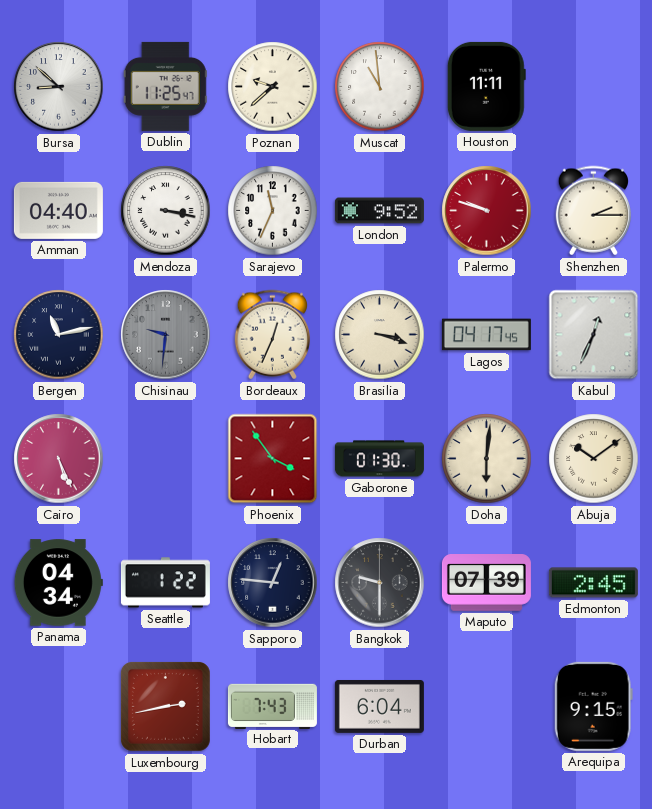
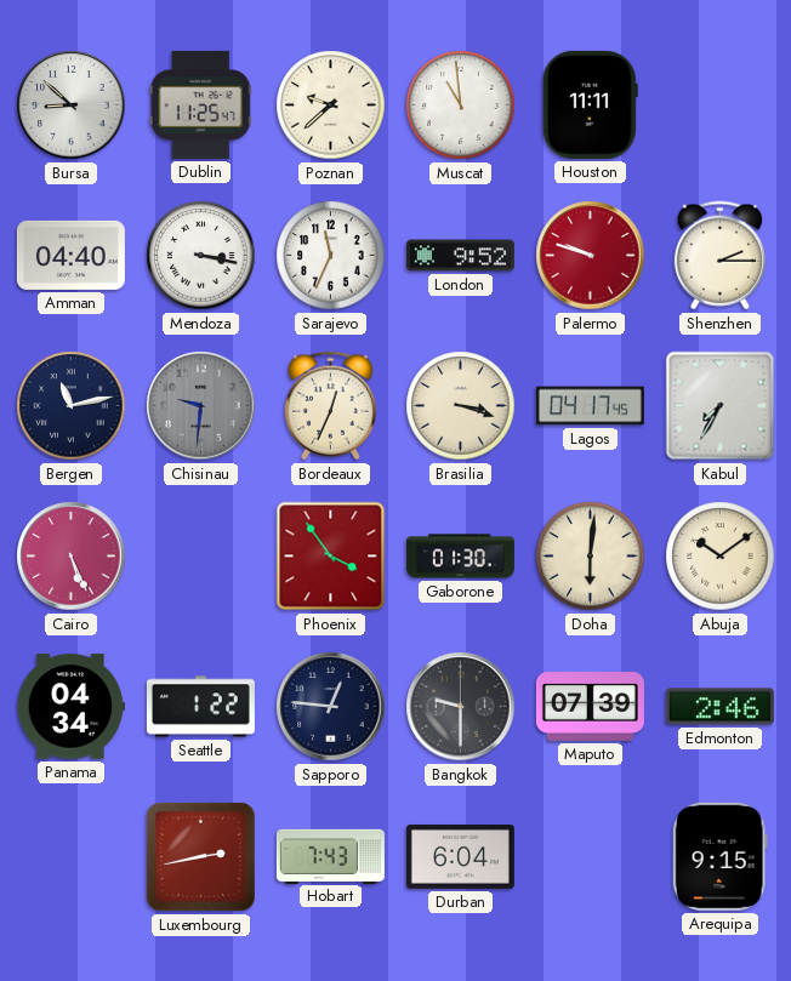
Kabul: 12:34 -> 7:35 (721, 406)
Edmonton: 2:45 -> 2:46 (719, 707)
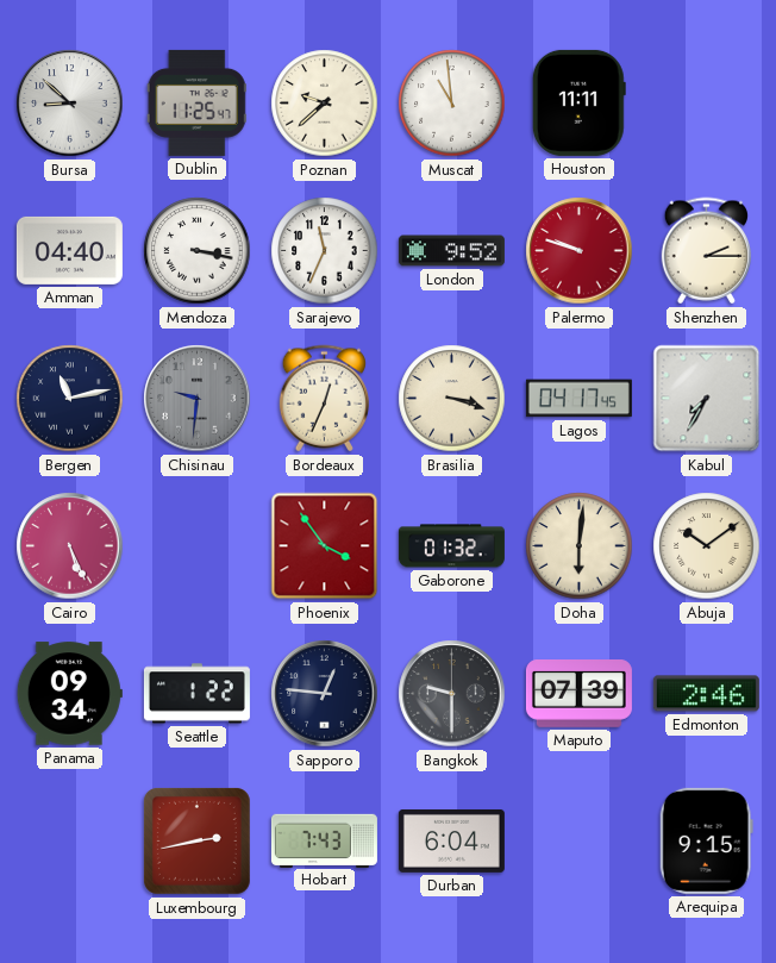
Gaborone: 01:30 -> 01:32 (451, 546)
Panama: 04:34 -> 09:34 (69, 694)
